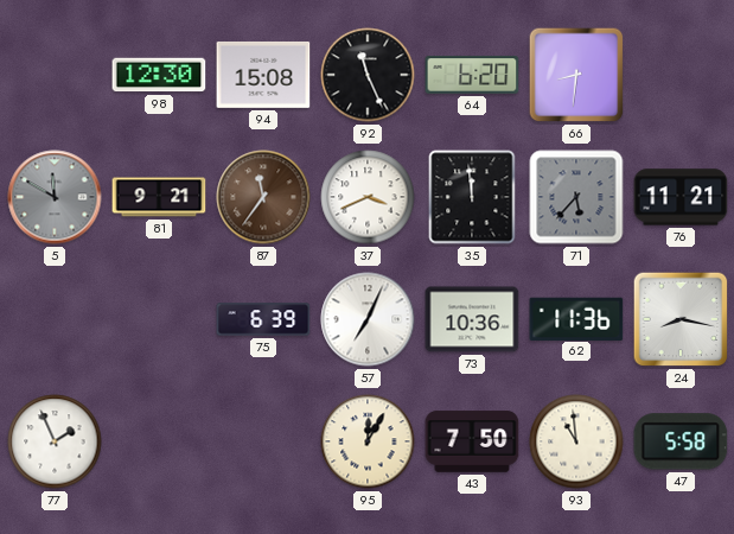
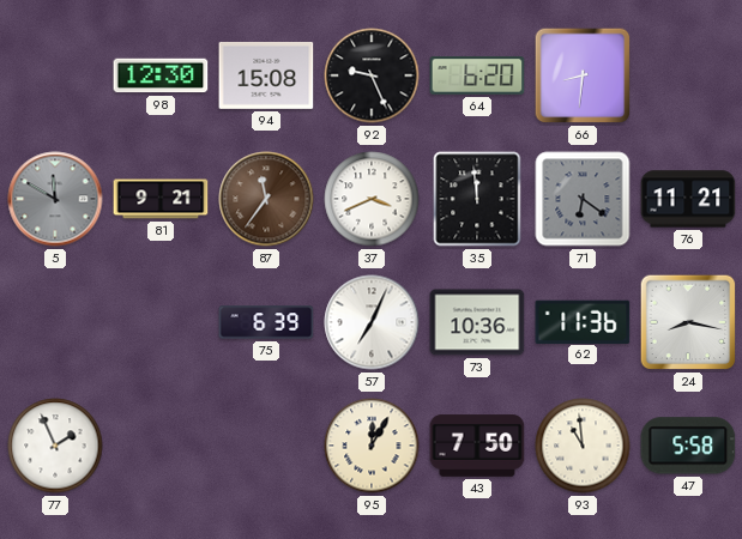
92: 11:26 -> 9:26 (372, 75)
71: 5:37 -> 6:21 (583, 199)
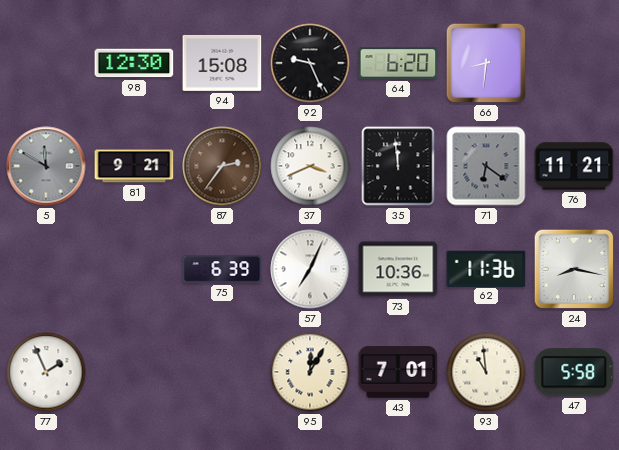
87: 11:36 -> 2:36 (222, 166)
43: 7:50 -> 7:01 (398, 372)
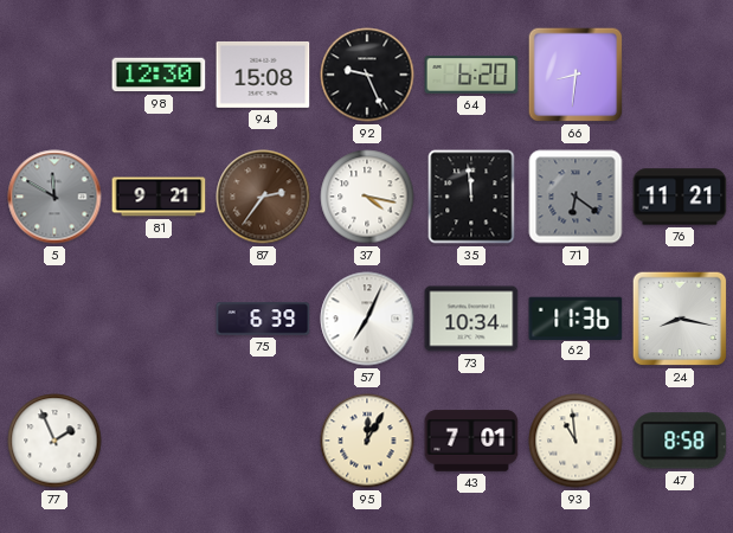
37: 3:41 -> 4:17 (367, 197)
73: 10:36 -> 10:34 (471, 319)
47: 5:58 -> 8:58 (680, 441)
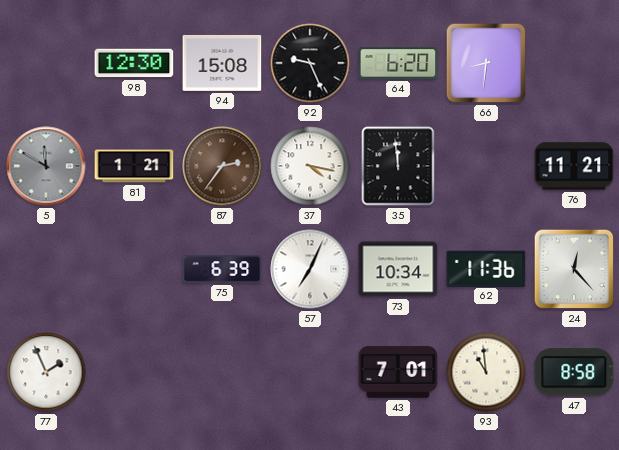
81: 9:21 -> 1:21 (134, 166)
71: 6:21 -> none (576, 197)
24: 8:17 -> 12:23 (574, 269)
95: 12:05 -> none (367, 441)
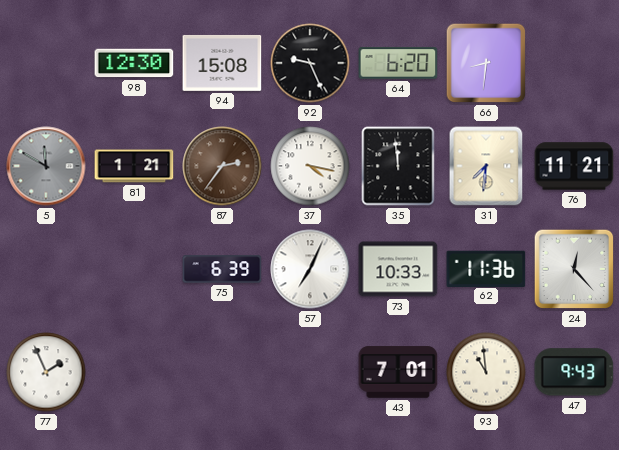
31: none -> 7:31 (486, 166)
73: 10:34 -> 10:33 (398, 269)
47: 8:58 -> 9:43 (574, 372)
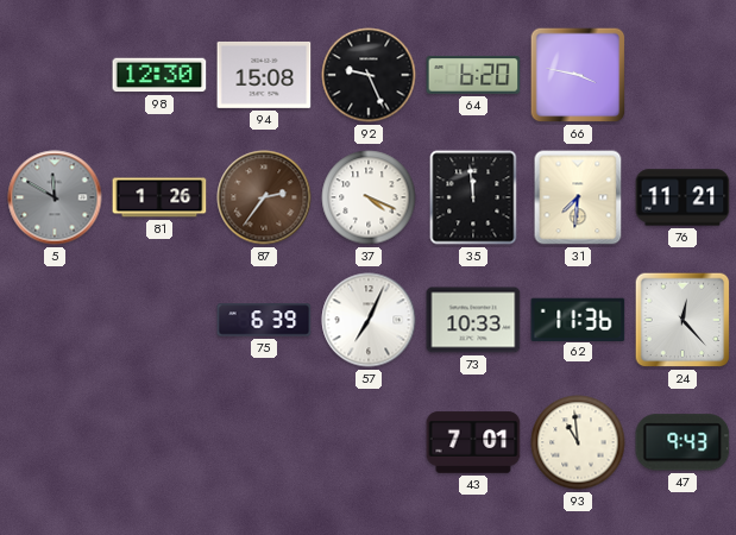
66: 8:31 -> 3:47 (578, 75)
81: 1:21 -> 1:26 (159, 197)
37: 4:17 -> 4:19 (369, 197)
77: 1:56 -> none (46, 372)
